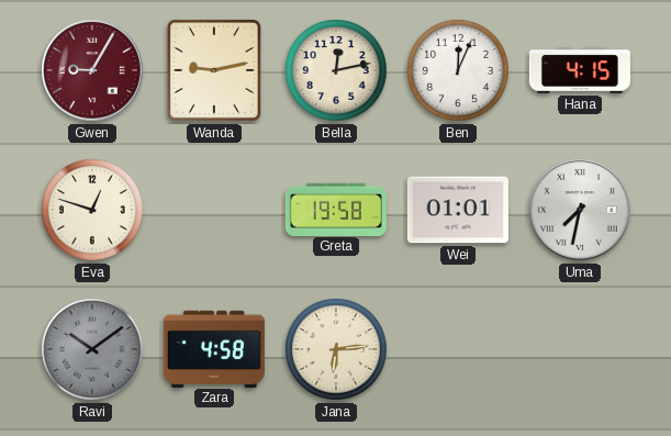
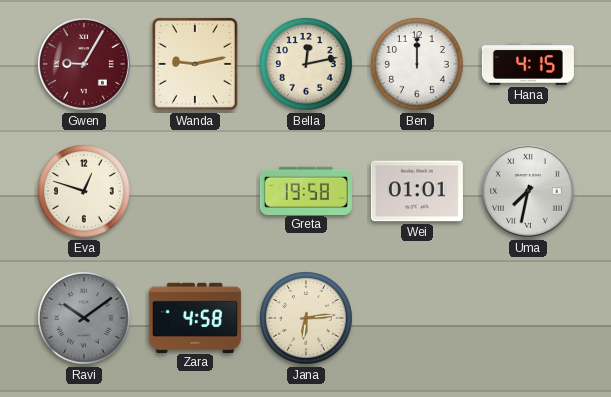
Ben: 12:04 -> 12:00 (417, 64)
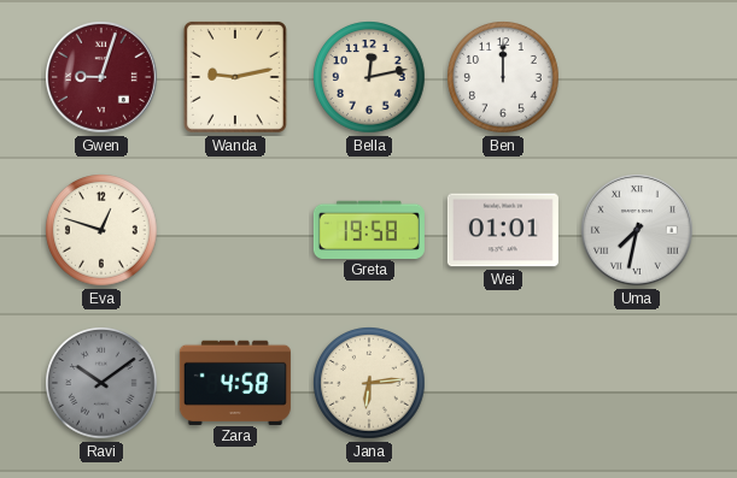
Gwen: 9:05 -> 9:03 (103, 78)
Hana: 4:15 -> none (528, 64)
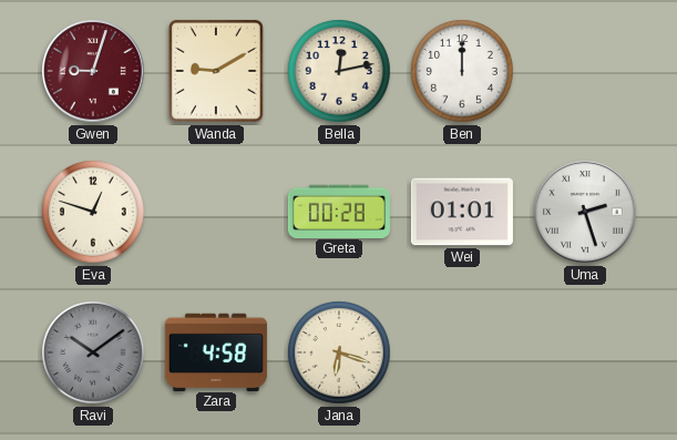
Wanda: 9:13 -> 9:10 (216, 71)
Greta: 19:58 -> 00:28 (339, 211)
Uma: 7:32 -> 2:27 (586, 213)
Jana: 6:14 -> 6:18 (339, 352)
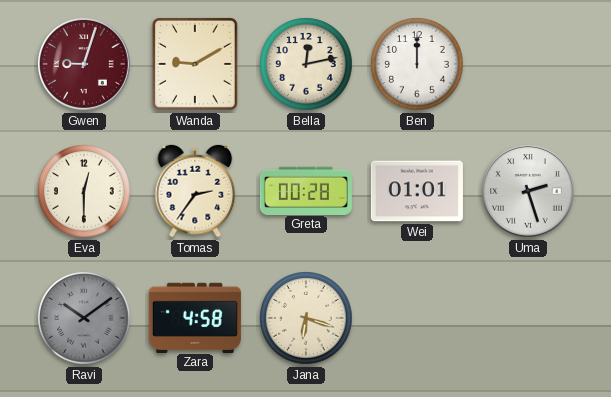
Eva: 12:48 -> 12:30 (84, 191)
Tomas: none -> 2:36 (195, 191)
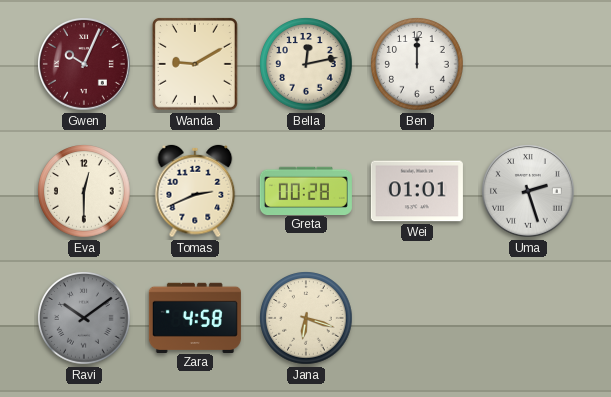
Gwen: 9:03 -> 10:04 (85, 65)
Tomas: 2:36 -> 2:41 (195, 191)
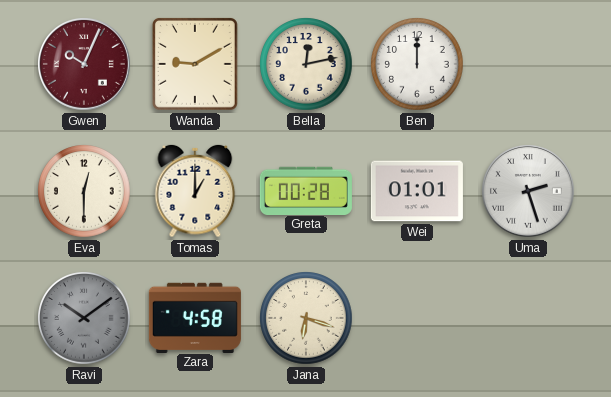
Tomas: 2:41 -> 1:00 (195, 191)
